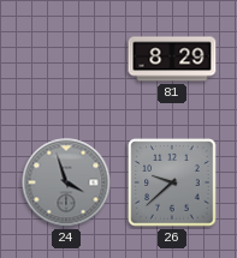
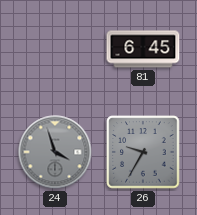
81: 8:29 -> 6:45 (143, 49)
26: 9:38 -> 9:35 (143, 152)
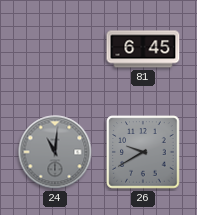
24: 3:57 -> 11:01 (55, 152)
26: 9:35 -> 9:40 (143, 152)
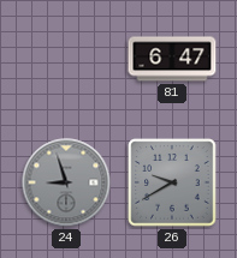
81: 6:45 -> 6:47 (172, 59)
24: 11:01 -> 8:57 (66, 182)
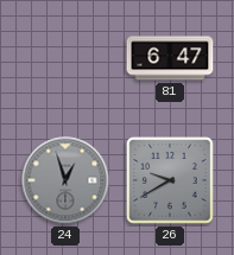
24: 8:57 -> 12:57 (65, 180)
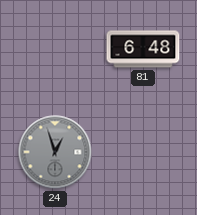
81: 6:47 -> 6:48 (143, 49)
26: 9:40 -> none (170, 180)
